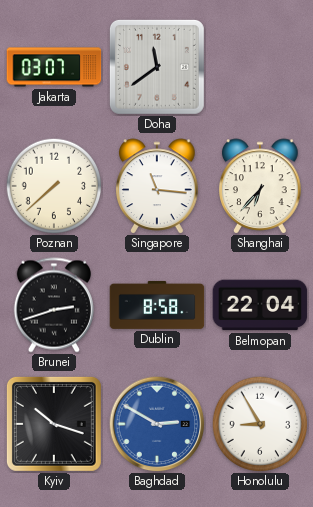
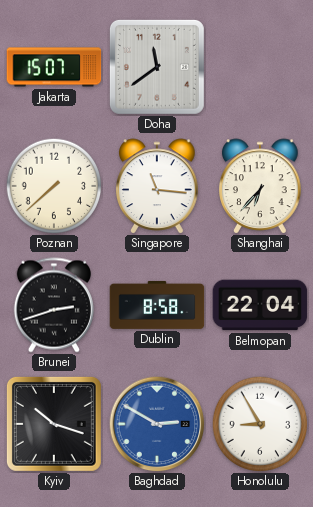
Jakarta: 03:07 -> 15:07 (54, 67)
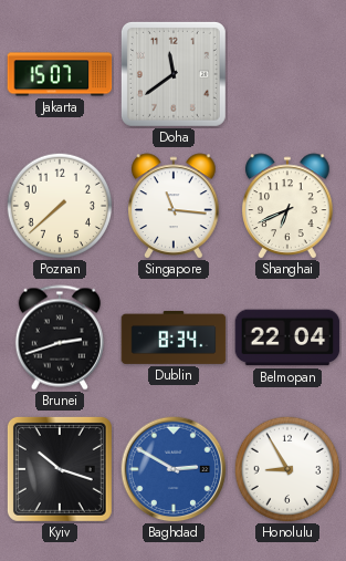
Shanghai: 6:37 -> 6:41 (289, 206)
Dublin: 8:58 -> 8:34 (174, 337)
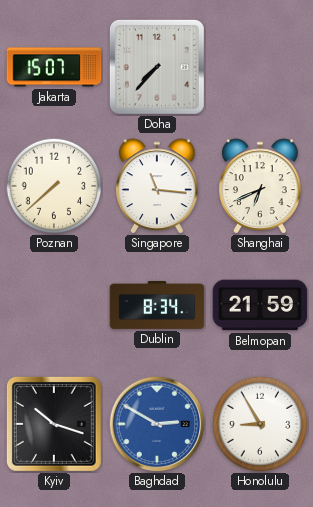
Doha: 11:39 -> 7:37 (157, 67)
Brunei: 2:42 -> none (60, 337)
Belmopan: 22:04 -> 21:59 (260, 305)
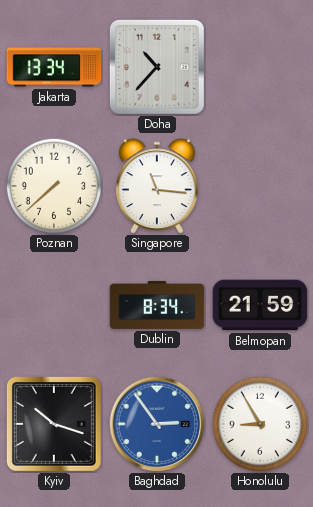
Jakarta: 15:07 -> 13:34 (54, 67)
Doha: 7:37 -> 10:37 (157, 67)
Shanghai: 6:41 -> none (261, 186)
Baghdad: 2:50 -> 2:54 (157, 424)
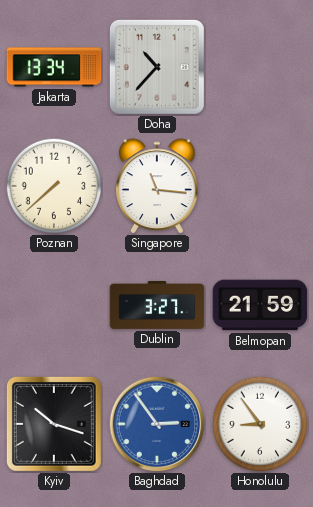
Dublin: 8:34 -> 3:27 (157, 305)
Honolulu: 8:55 -> 8:54 (260, 424)
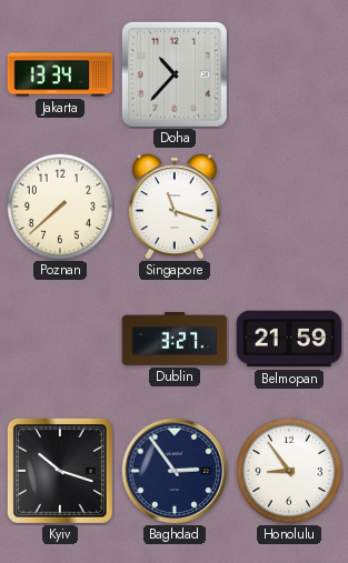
Singapore: 11:16 -> 11:18 (176, 207)
Baghdad dial: blue -> navy (175, 471)
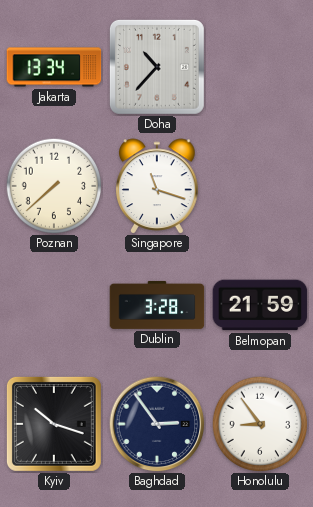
Dublin: 3:27 -> 3:28 (157, 305)
